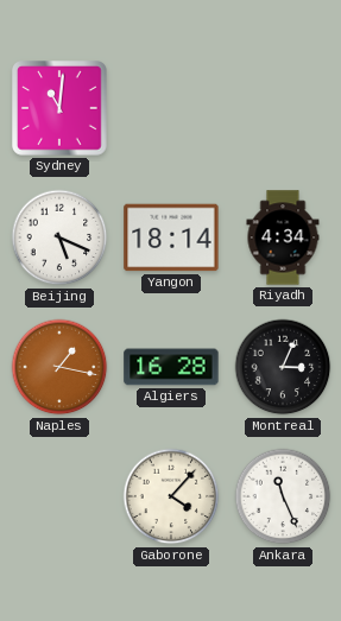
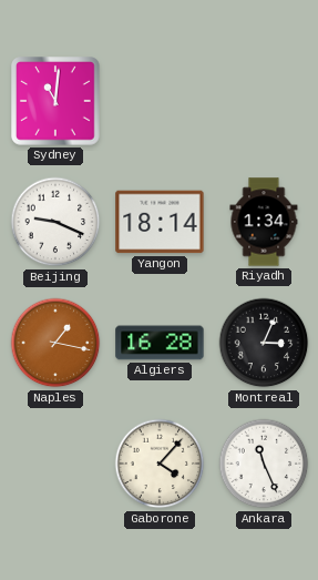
Beijing: 5:19 -> 9:19 (55, 222)
Riyadh: 4:34 -> 1:34 (264, 222)
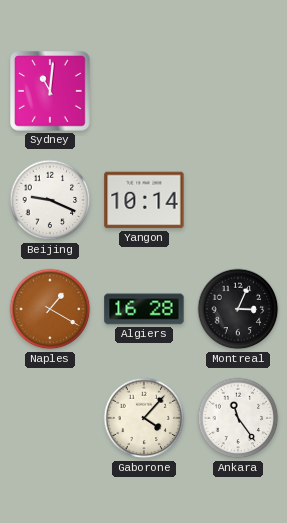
Yangon: 18:14 -> 10:14 (144, 200)
Riyadh: 1:34 -> none (264, 222)
Naples: 1:17 -> 1:20 (50, 309)
Ankara: 11:26 -> 11:24 (238, 418)
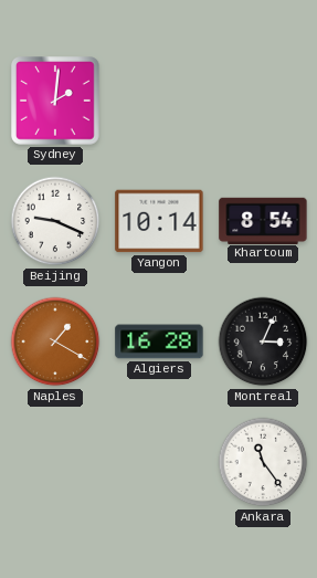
Sydney: 11:01 -> 2:01 (55, 101)
Khartoum: none -> 8:54 (263, 220)
Gaborone: 4:07 -> none (144, 418)
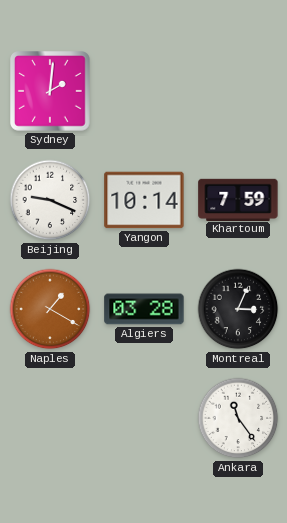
Khartoum: 8:54 -> 7:59 (238, 199)
Algiers: 16:28 -> 03:28 (144, 309)
